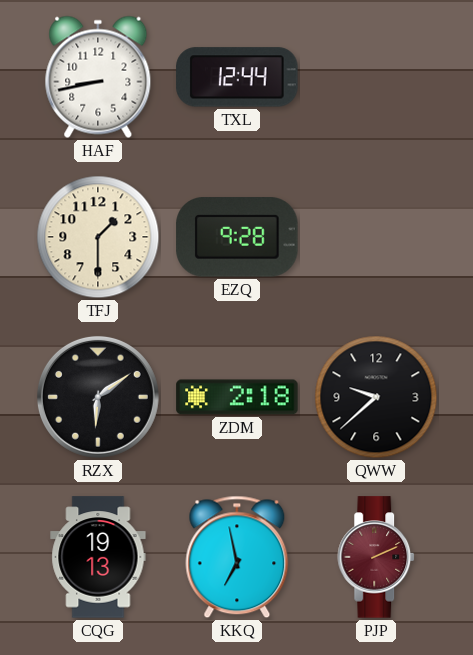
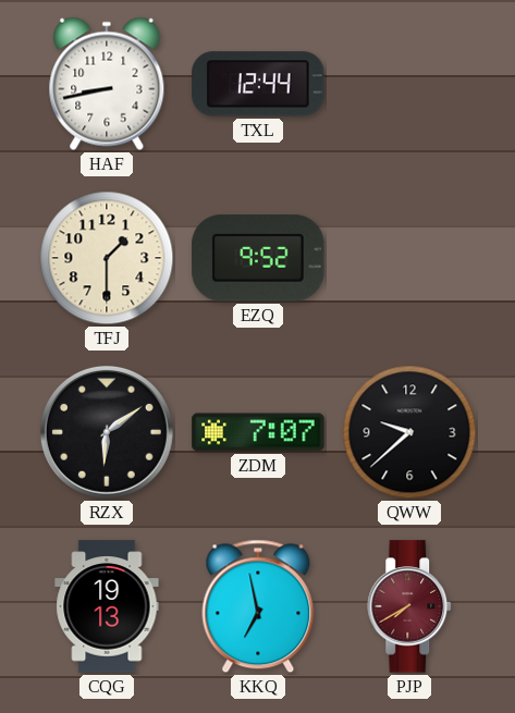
EZQ: 9:28 -> 9:52 (258, 258)
ZDM: 2:18 -> 7:07 (258, 432)
PJP: 2:11 -> 7:40 (410, 606)
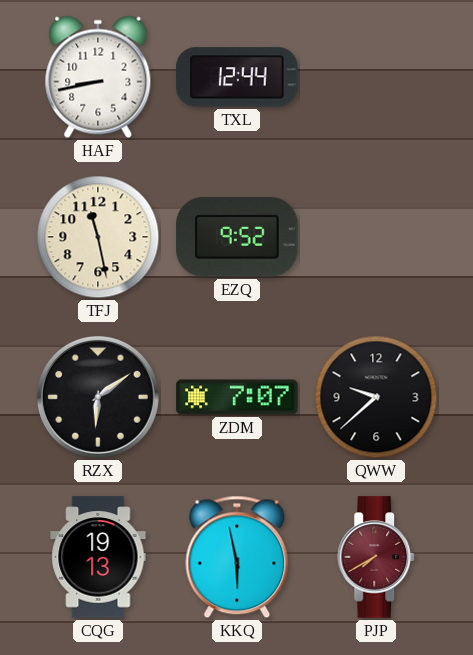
TFJ: 1:30 -> 11:28 (98, 237)
KKQ: 6:58 -> 5:58 (237, 557)
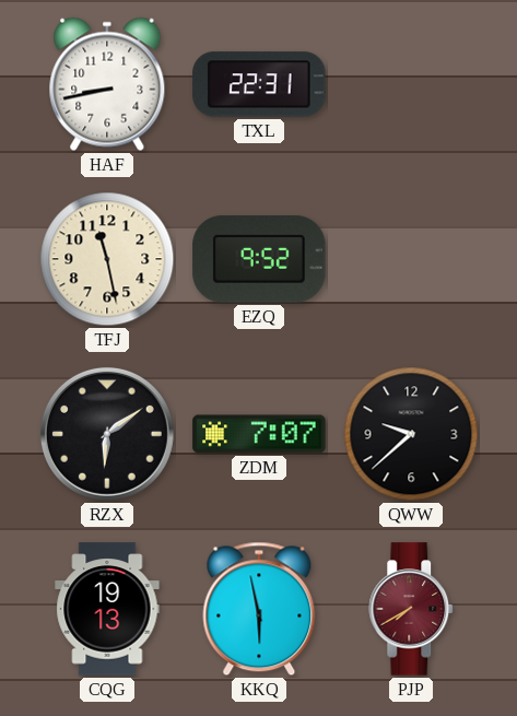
TXL: 12:44 -> 22:31 (259, 84)
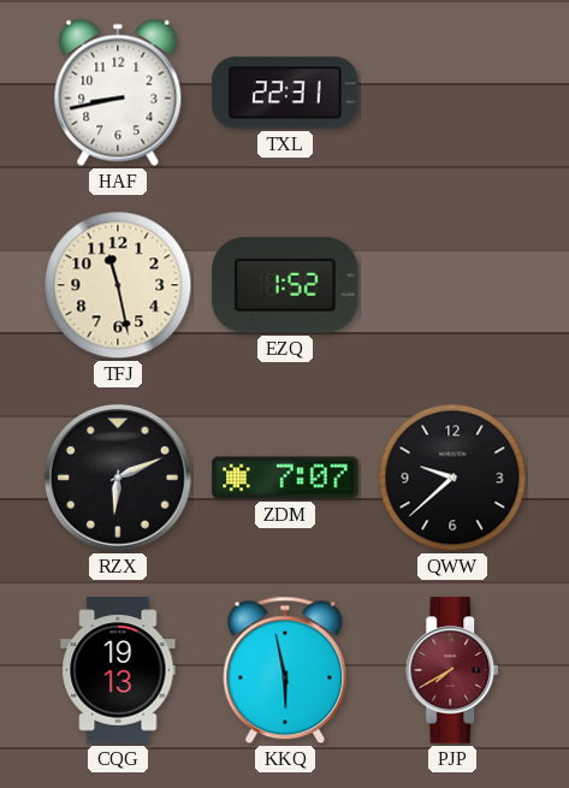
EZQ: 9:52 -> 1:52 (285, 285)
RZX: 6:09 -> 6:11 (118, 478)
